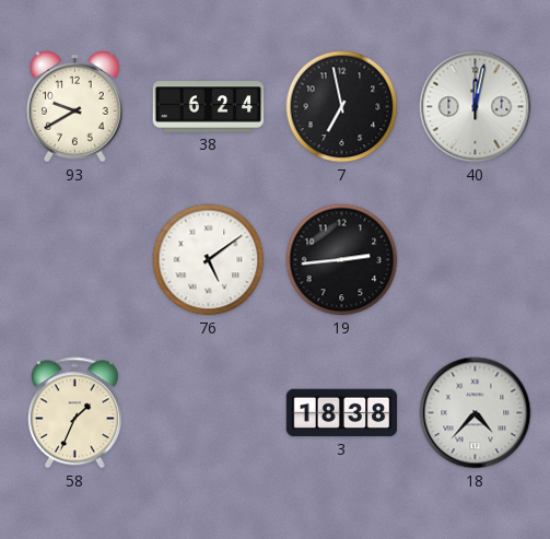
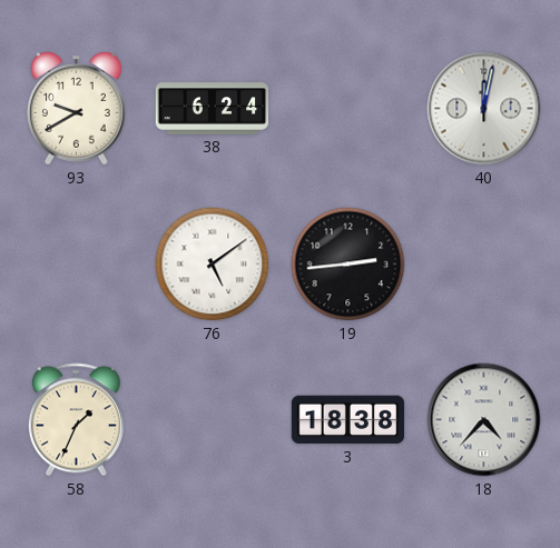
7: 6:58 -> none (342, 107)
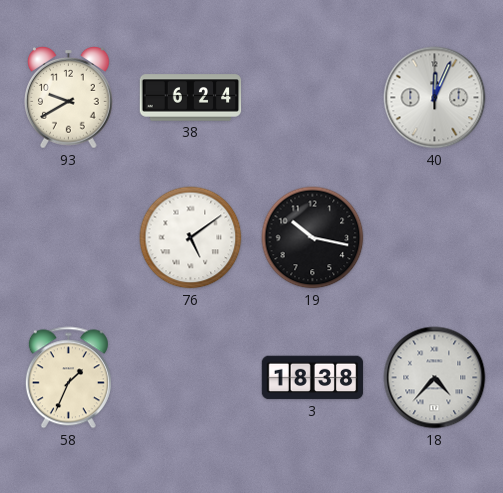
40: 12:02 -> 12:04 (435, 98)
19: 2:44 -> 10:17 (313, 238)
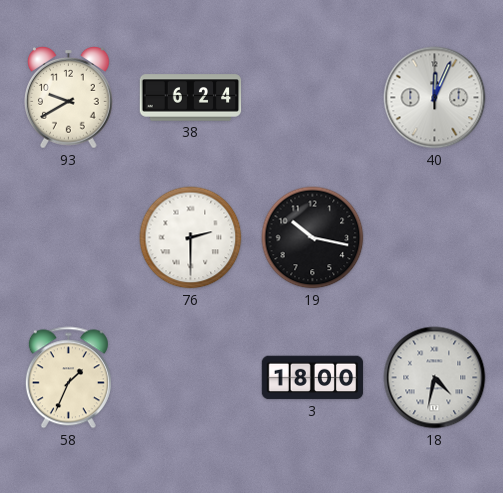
76: 5:09 -> 2:30 (191, 238)
3: 18:38 -> 18:00 (313, 378)
18: 4:37 -> 4:32 (435, 378)
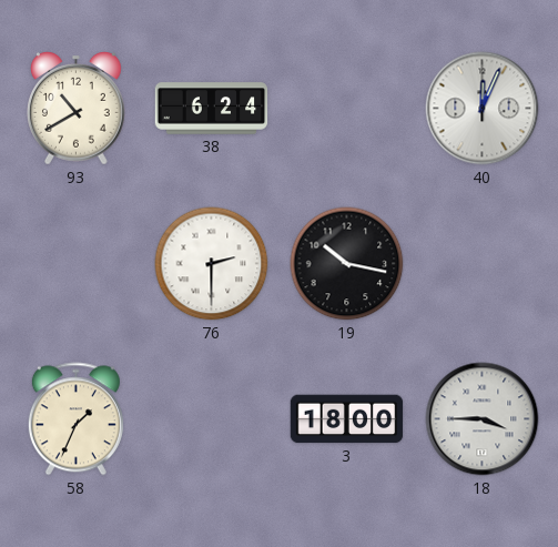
93: 9:40 -> 10:40 (77, 109)
18: 4:32 -> 3:45 (483, 419)
